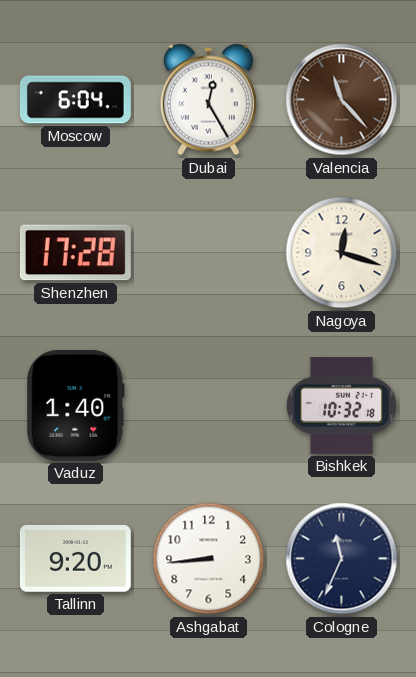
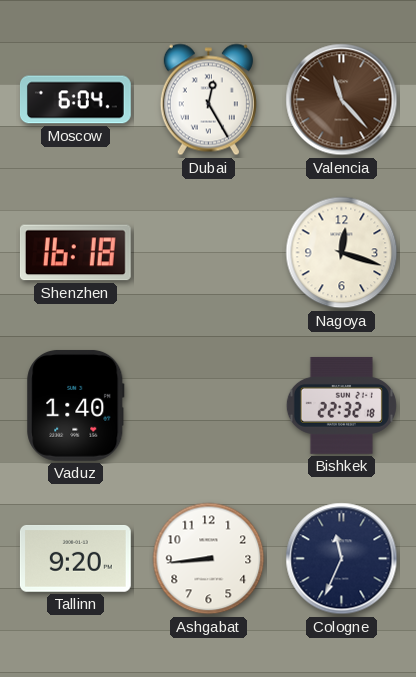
Shenzhen: 17:28 -> 16:18 (75, 253)
Bishkek: 10:32 -> 22:32 (341, 405)
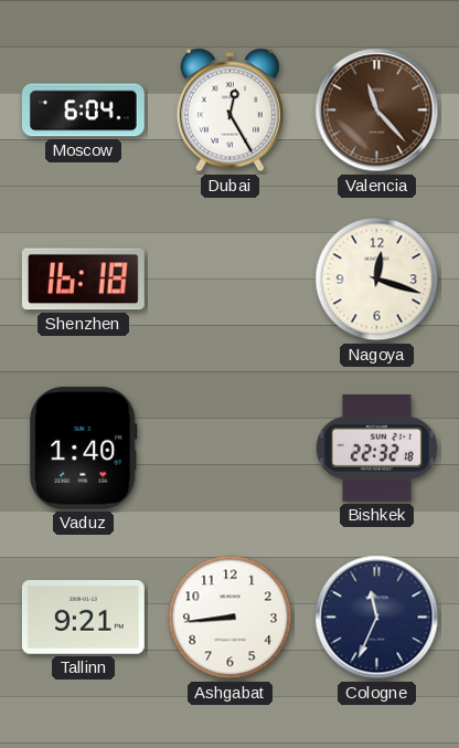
Tallinn: 9:20 -> 9:21 (83, 617)
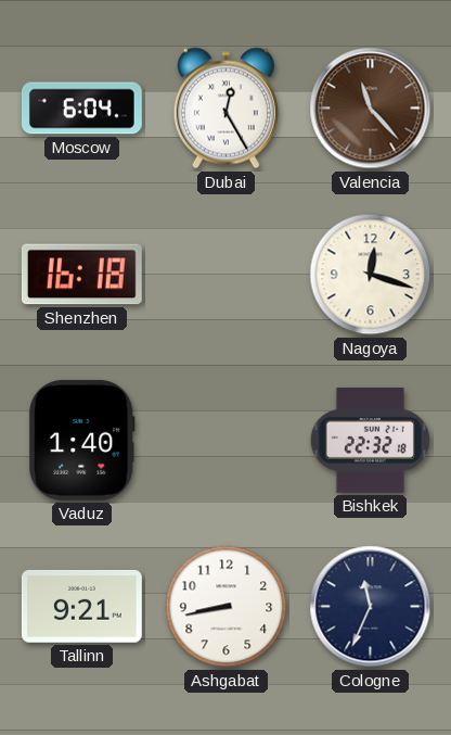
Ashgabat: 8:44 -> 8:43 (227, 607)
